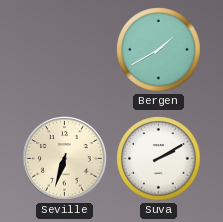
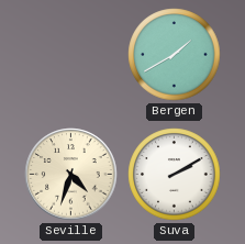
Seville: 6:33 -> 4:33 (71, 175)
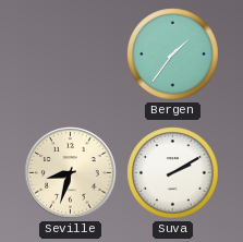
Bergen: 1:40 -> 1:36 (173, 55)
Seville: 4:33 -> 8:33 (71, 173)
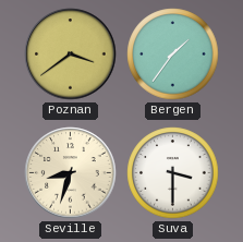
Poznan: none -> 3:39 (71, 55)
Suva: 2:10 -> 3:30 (173, 173)
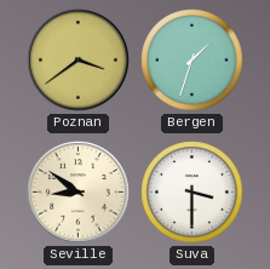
Bergen: 1:36 -> 1:33 (193, 61)
Seville: 8:33 -> 8:51 (79, 193)
